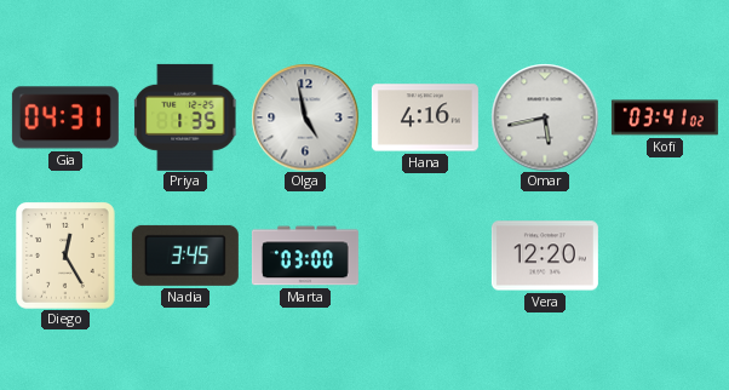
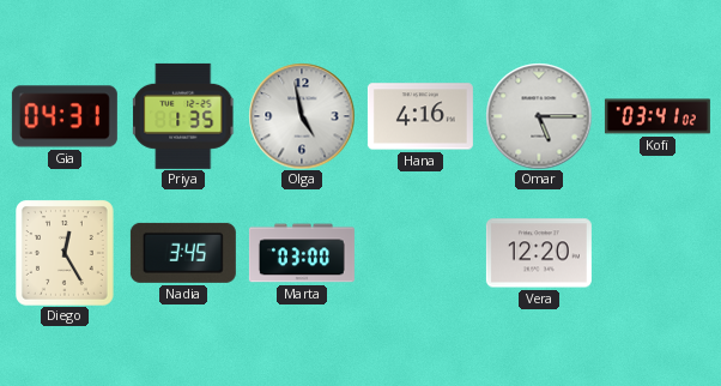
Omar: 5:43 -> 5:15 (539, 116)
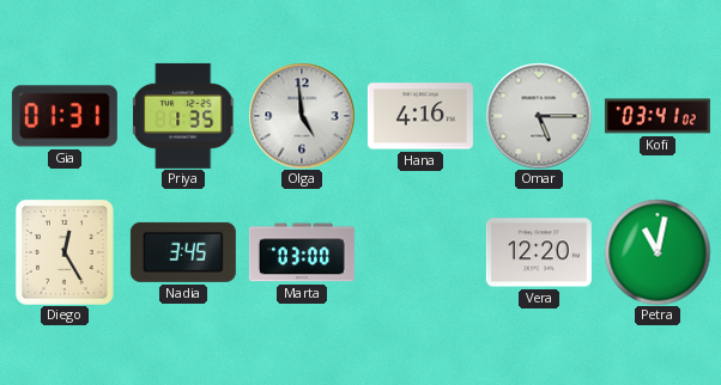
Gia: 04:31 -> 01:31 (65, 116)
Olga: 4:58 -> 4:59 (302, 116)
Petra: none -> 11:02 (658, 252)
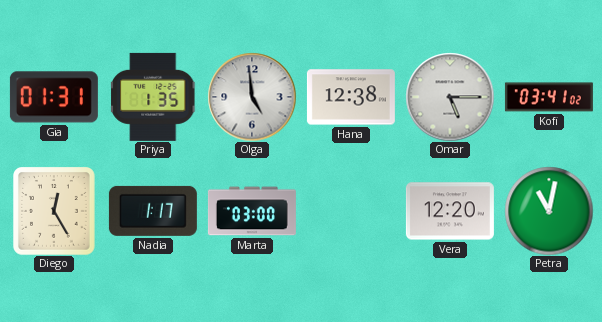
Hana: 4:16 -> 12:38 (351, 97)
Nadia: 3:45 -> 1:17 (153, 211)
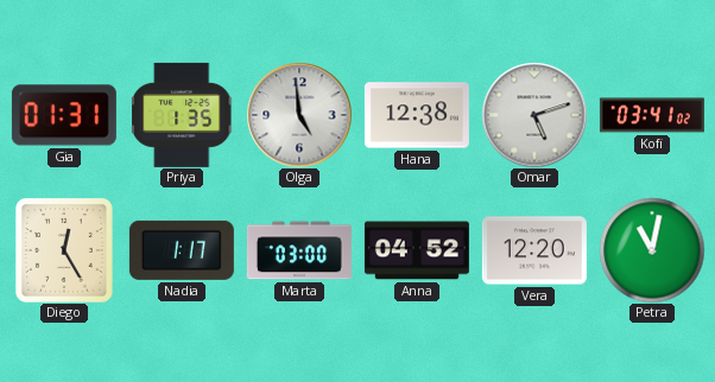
Omar: 5:15 -> 5:12 (534, 115)
Anna: none -> 04:52 (417, 250)
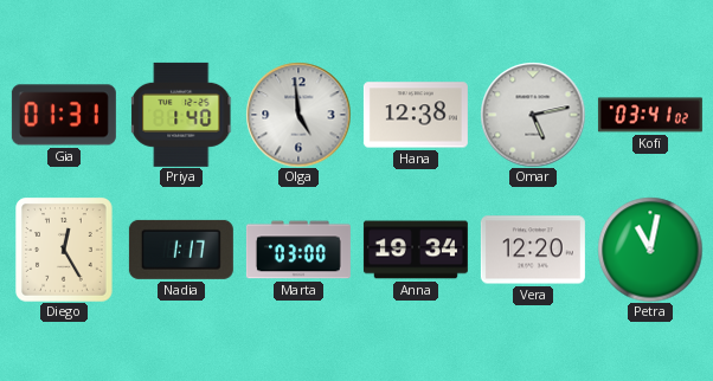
Priya: 1:35 -> 1:40 (182, 115)
Omar: 5:12 -> 5:13 (533, 115)
Anna: 04:52 -> 19:34 (416, 250)
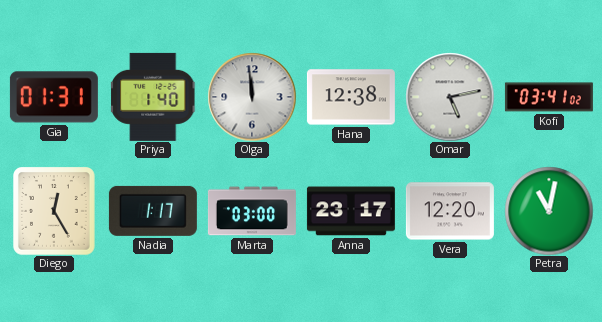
Olga: 4:59 -> 11:59 (252, 97)
Anna: 19:34 -> 23:17 (351, 211)
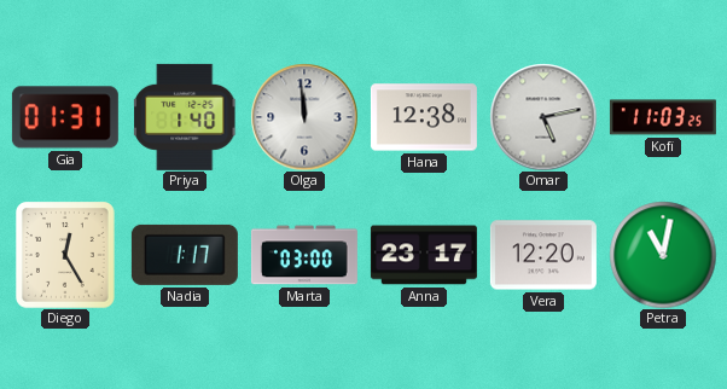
Kofi: 03:41 -> 11:03 (663, 117)
